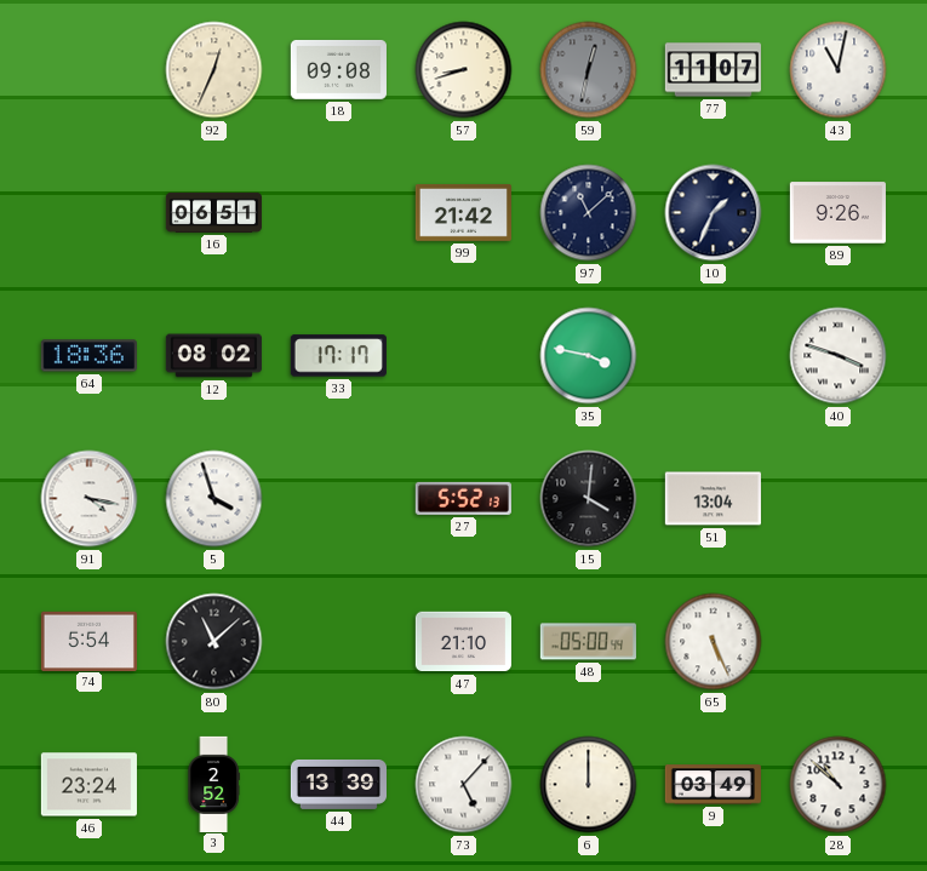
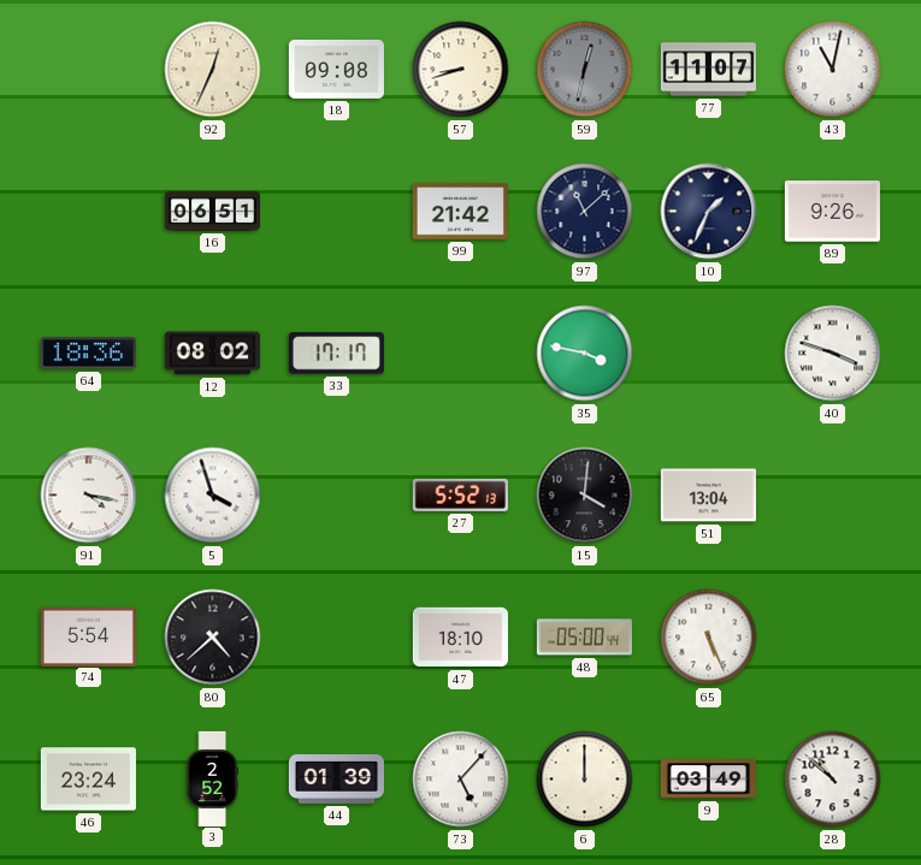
80: 11:08 -> 4:38 (213, 638)
47: 21:10 -> 18:10 (460, 638)
44: 13:39 -> 01:39 (336, 778)
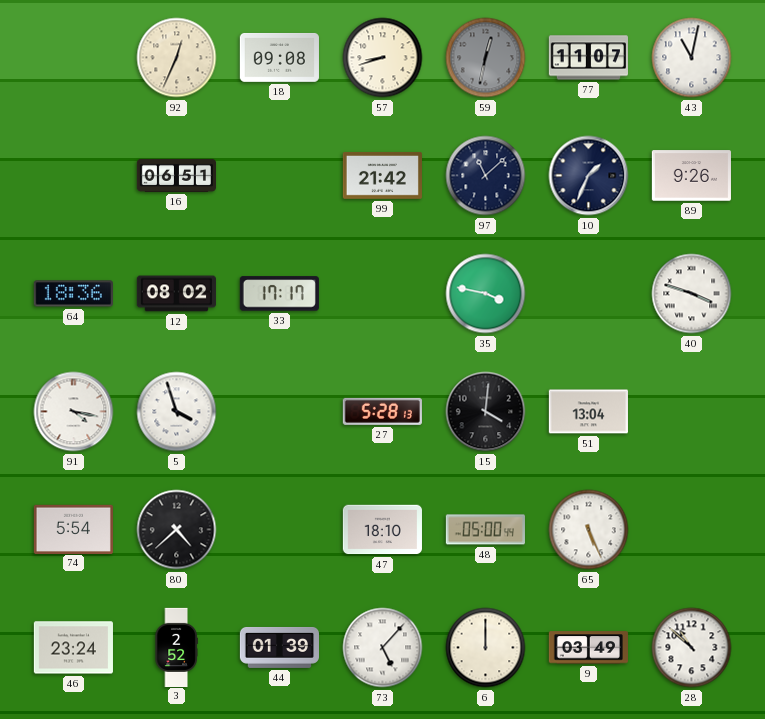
27: 5:52 -> 5:28 (382, 411)
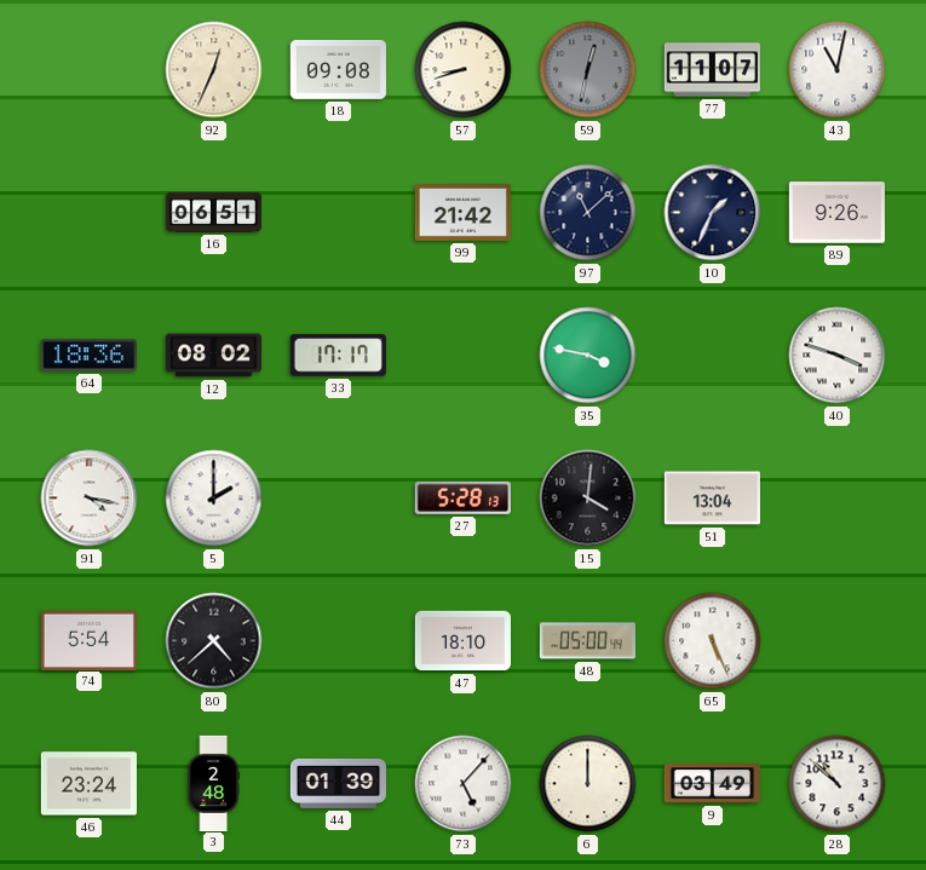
5: 3:57 -> 2:00 (214, 499)
3: 2:52 -> 2:48 (213, 783)
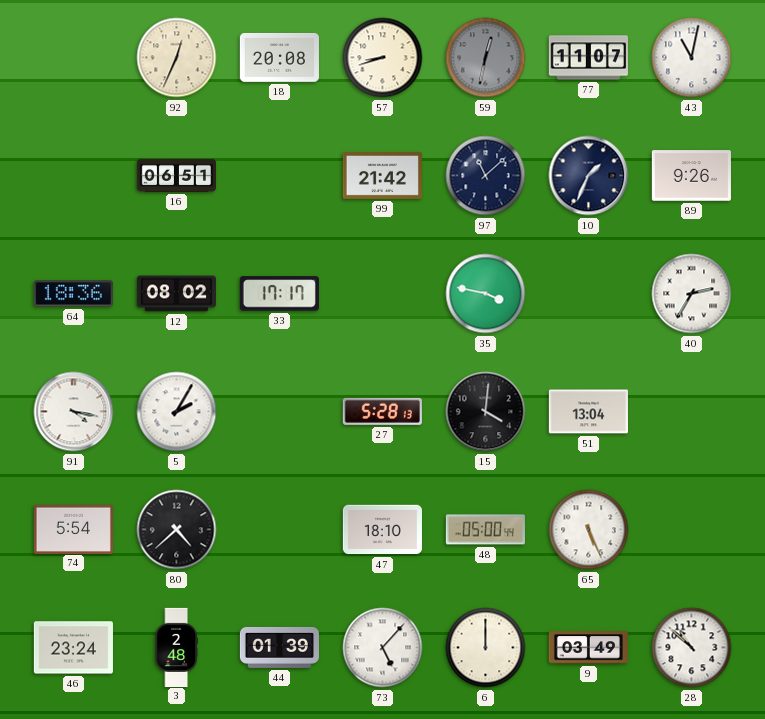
18: 09:08 -> 20:08 (279, 58)
40: 3:48 -> 2:35 (692, 294)
5: 2:00 -> 2:05 (177, 412)
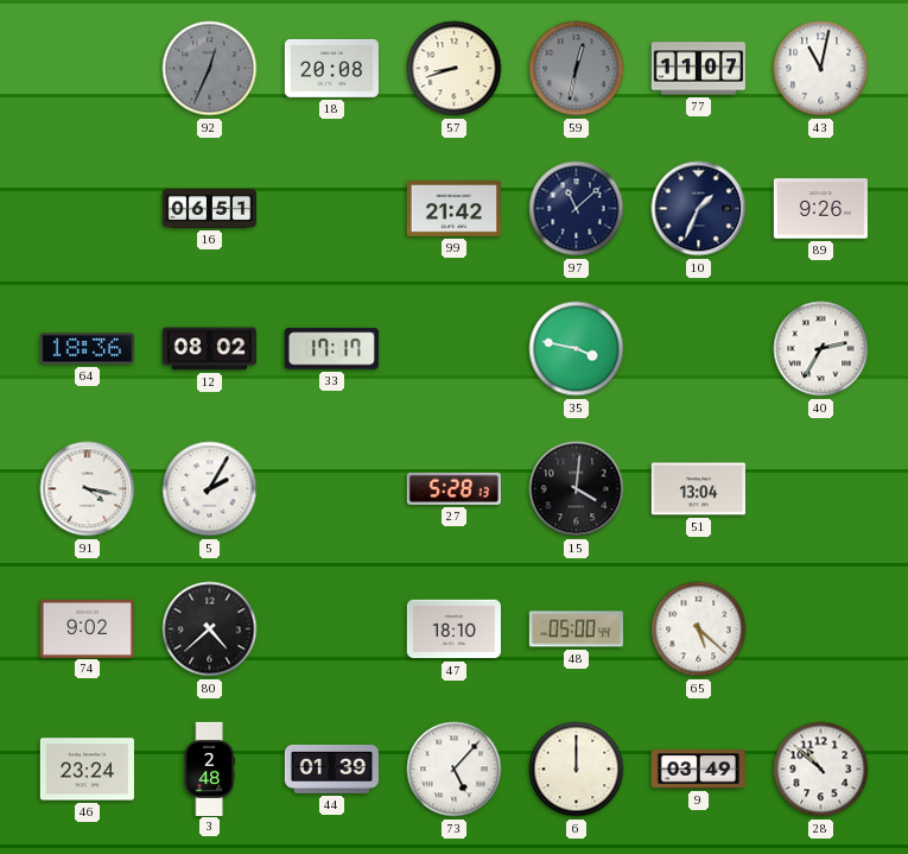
92 dial: cream -> grey (210, 69)
74: 5:54 -> 9:02 (87, 628)
65: 5:26 -> 5:22 (699, 630)
